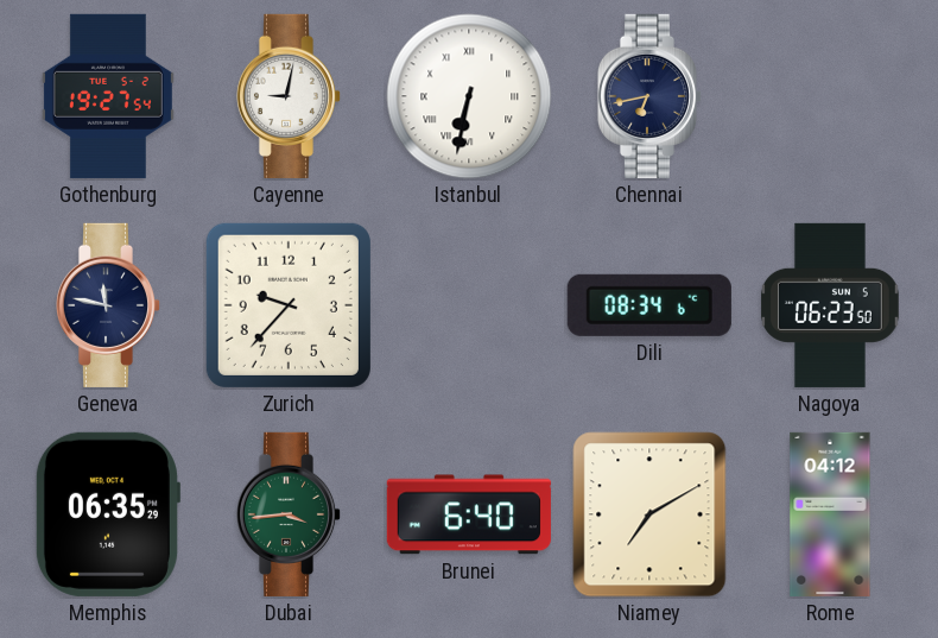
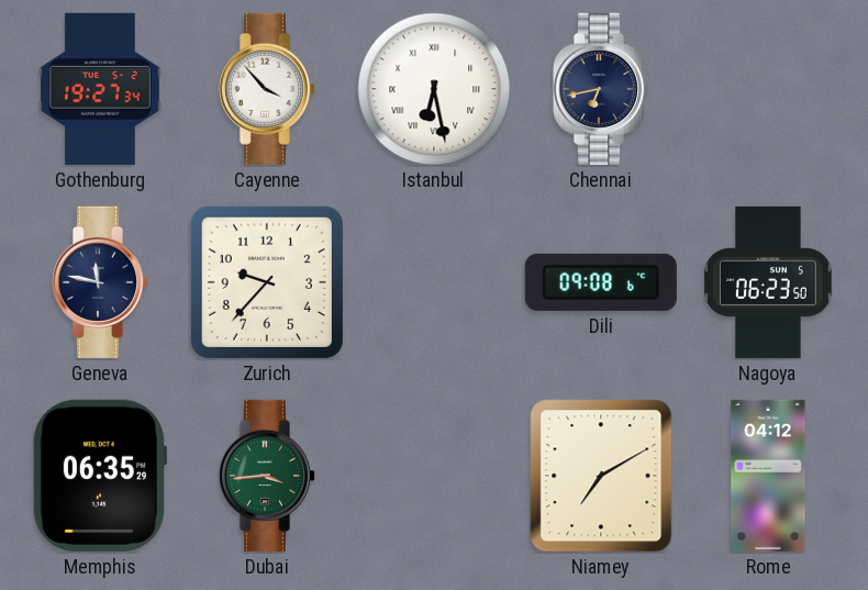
Gothenburg: 19:27:54 -> 19:27:34 (100, 89)
Cayenne: 9:02 -> 3:53 (267, 89)
Istanbul: 6:32 -> 6:28 (434, 89)
Dili: 08:34 -> 09:08 (601, 282)
Brunei: 6:40 -> none (469, 514)
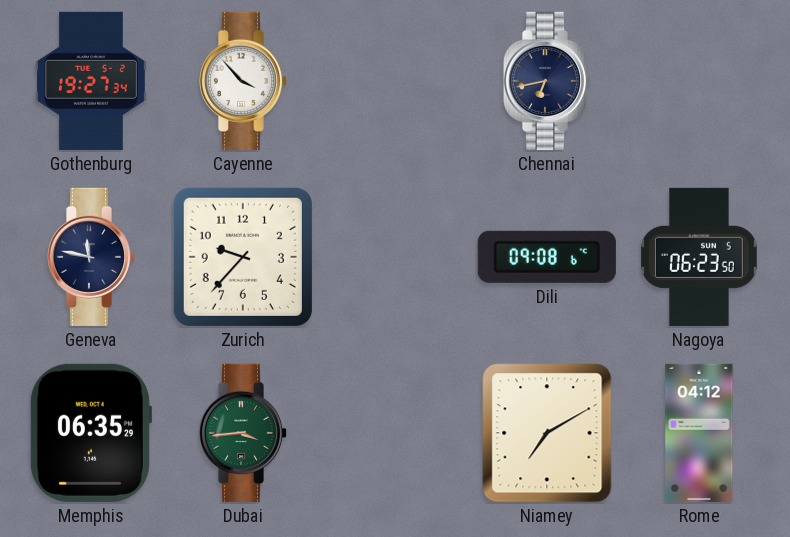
Istanbul: 6:28 -> none (434, 89)
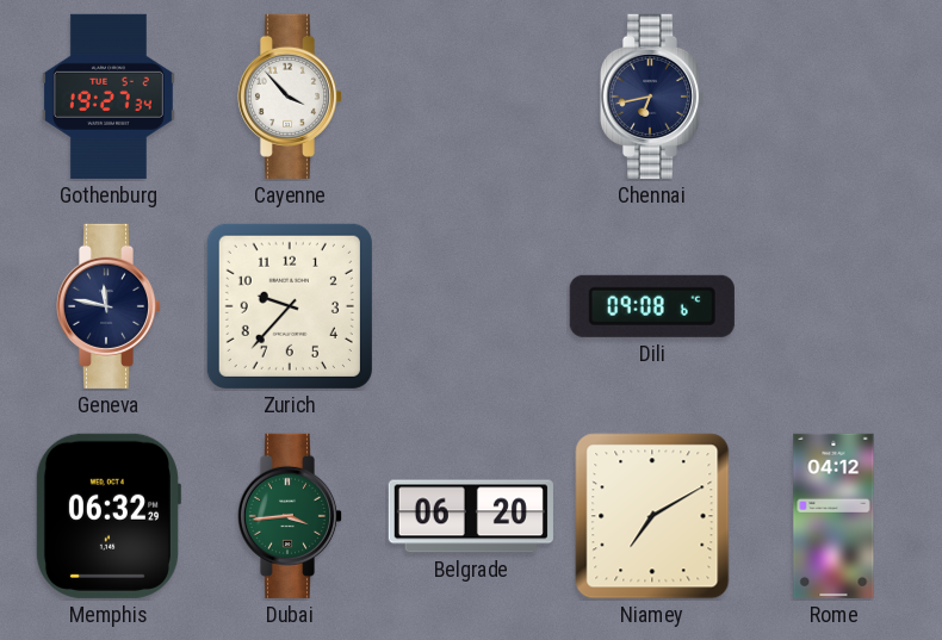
Nagoya: 06:23 -> none (700, 257)
Memphis: 06:35 -> 06:32 (107, 516)
Belgrade: none -> 06:20 (471, 516)
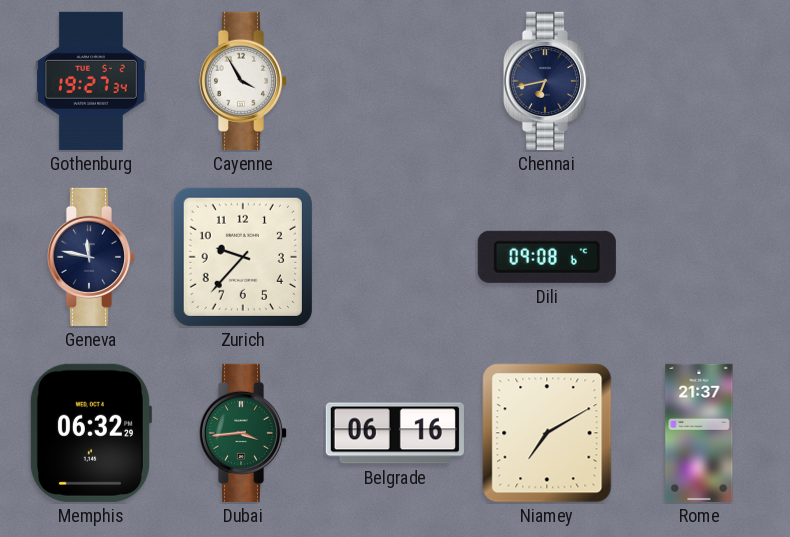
Cayenne: 3:53 -> 3:55 (243, 81)
Belgrade: 06:20 -> 06:16 (395, 433)
Rome: 04:12 -> 21:37 (699, 433)
